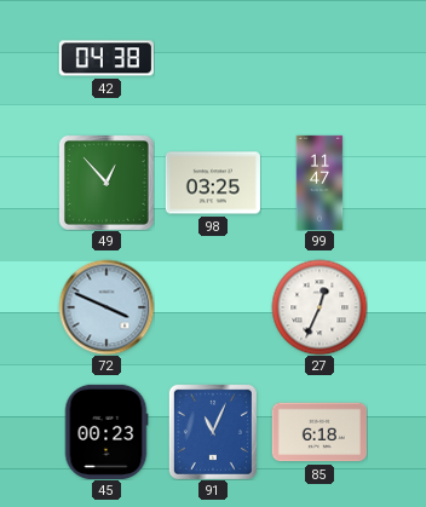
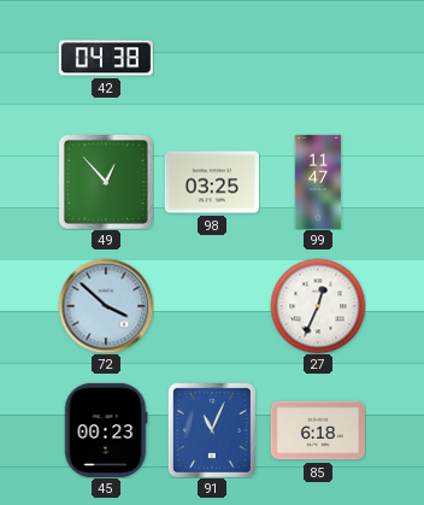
72: 3:49 -> 3:52 (106, 306)
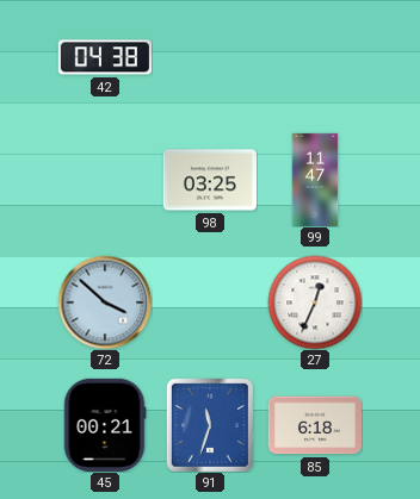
49: 12:53 -> none (106, 182)
45: 00:23 -> 00:21 (105, 425)
91: 11:04 -> 11:33 (210, 425)
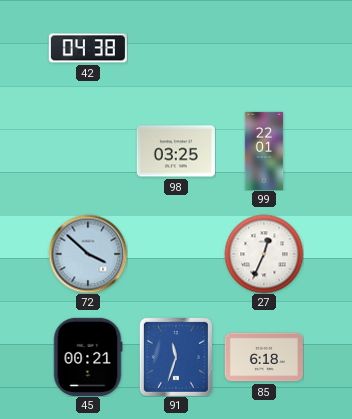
99: 11:47 -> 22:01 (264, 150)
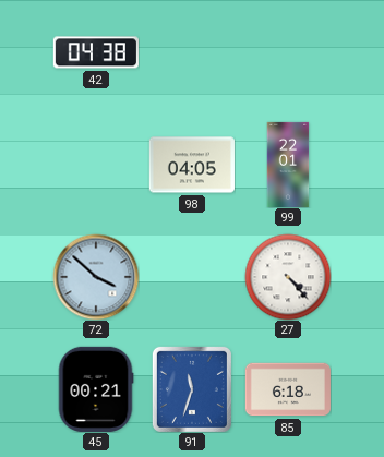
98: 03:25 -> 04:05 (192, 165)
27: 12:34 -> 4:23 (288, 277)
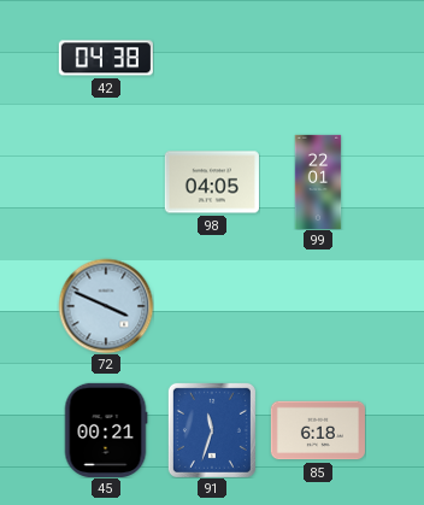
72: 3:52 -> 3:49 (106, 306)
27: 4:23 -> none (288, 277)
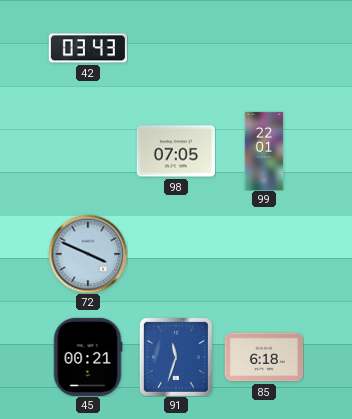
42: 04:38 -> 03:43 (88, 48)
98: 04:05 -> 07:05 (176, 151)
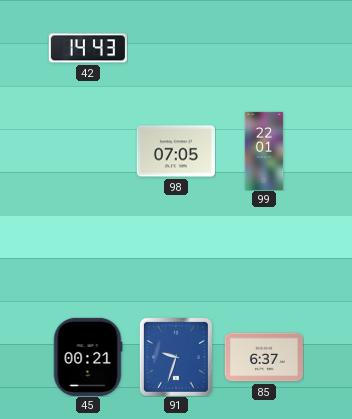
42: 03:43 -> 14:43 (88, 48)
72: 3:49 -> none (88, 254)
91: 11:33 -> 9:33 (176, 357)
85: 6:18 -> 6:37 (264, 357)
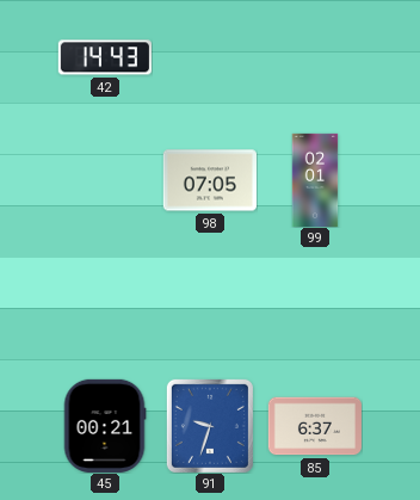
99: 22:01 -> 02:01 (315, 179)
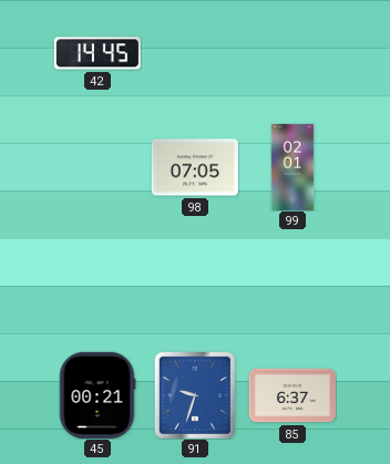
42: 14:43 -> 14:45 (97, 53)
